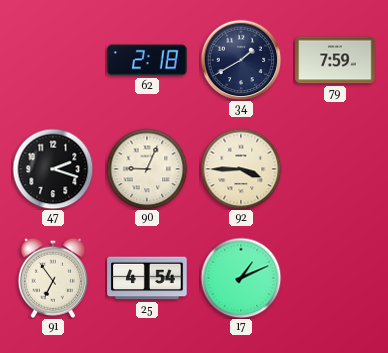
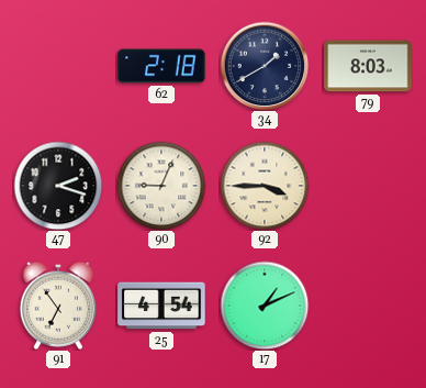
79: 7:59 -> 8:03 (368, 66)
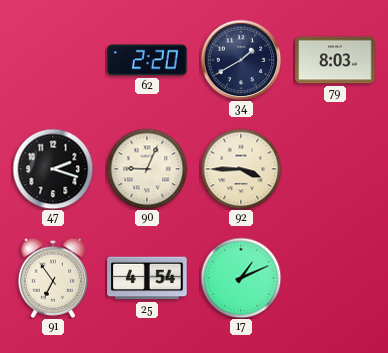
62: 2:18 -> 2:20 (147, 60)
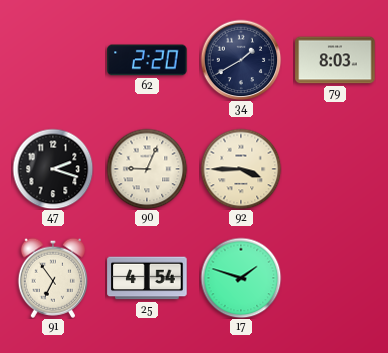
17: 1:11 -> 1:48 (241, 278)
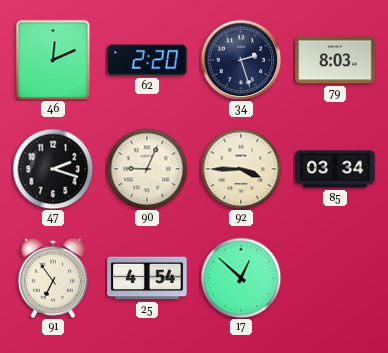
46: none -> 12:11 (53, 60)
34: 1:40 -> 2:27 (241, 60)
85: none -> 03:34 (335, 169)
17: 1:48 -> 12:52 (241, 278)
